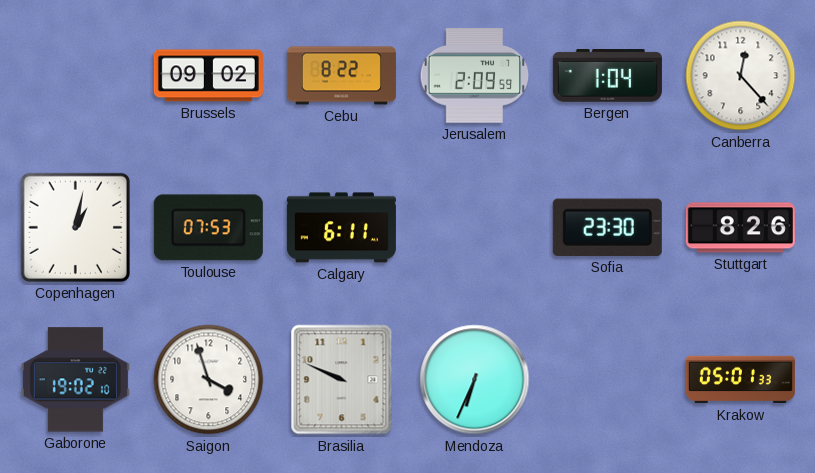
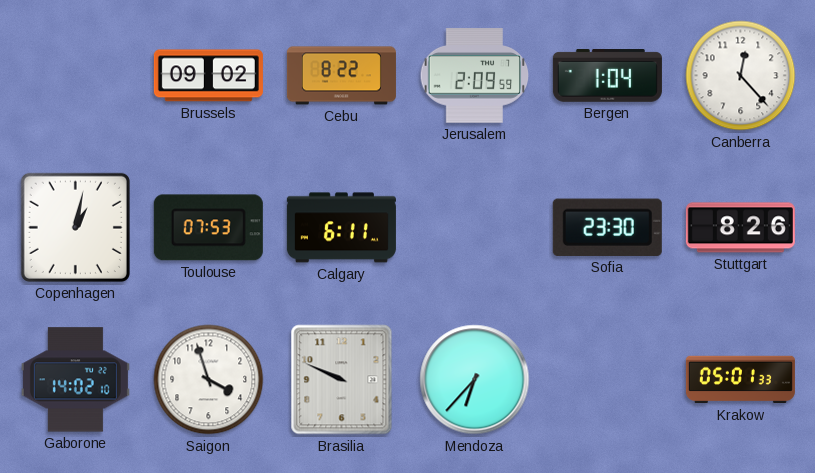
Gaborone: 19:02 -> 14:02 (75, 380)
Mendoza: 6:34 -> 6:37 (475, 380)
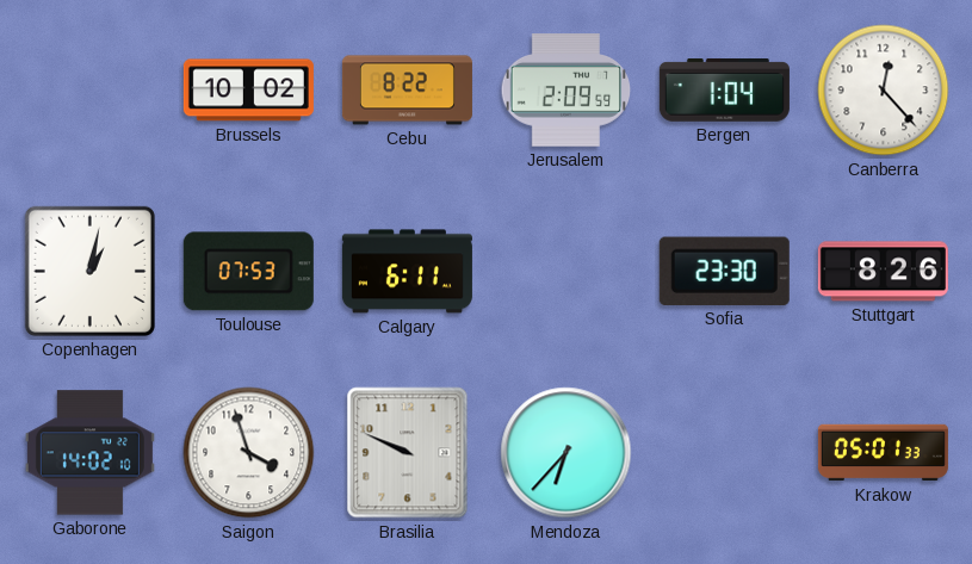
Brussels: 09:02 -> 10:02 (248, 91)
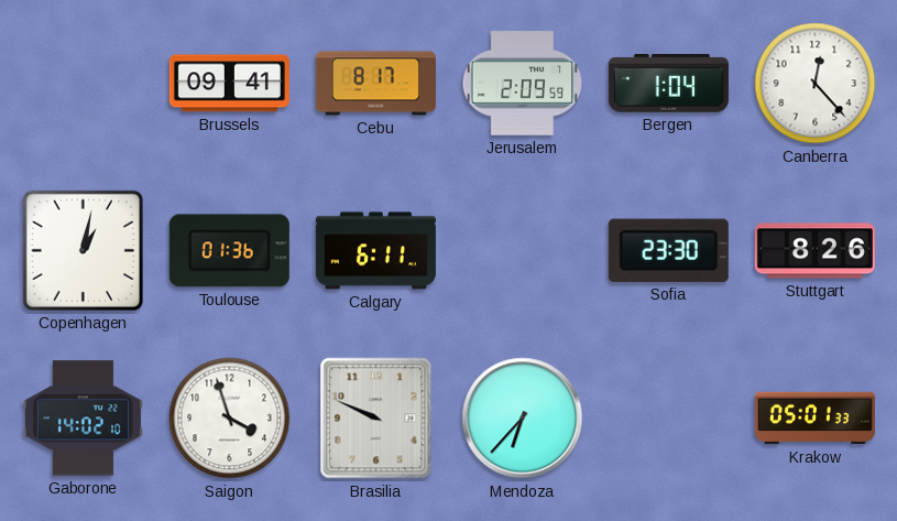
Brussels: 10:02 -> 09:41 (229, 84)
Cebu: 8:22 -> 8:17 (375, 84)
Toulouse: 07:53 -> 01:36 (229, 251)
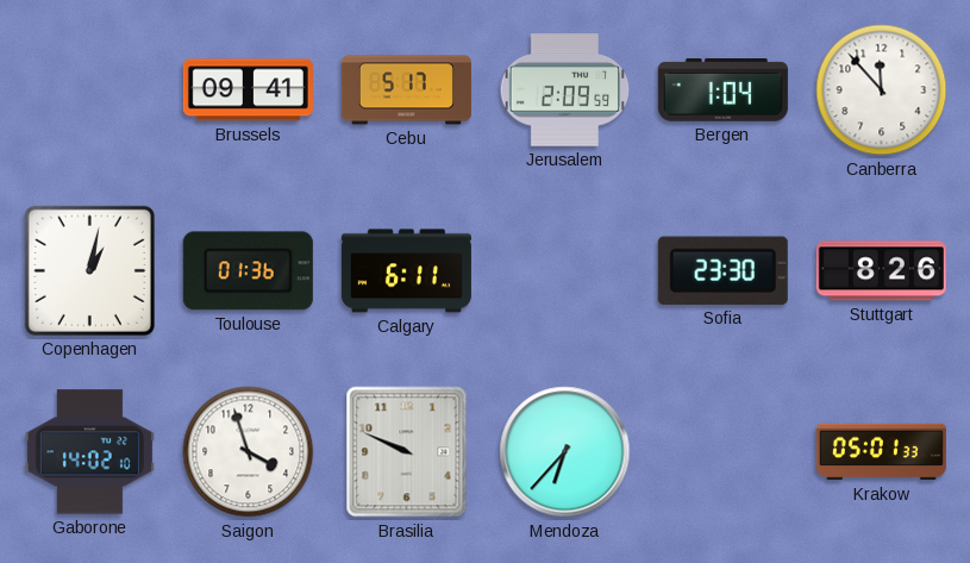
Cebu: 8:17 -> 5:17 (406, 90)
Canberra: 12:23 -> 11:53 (882, 90)
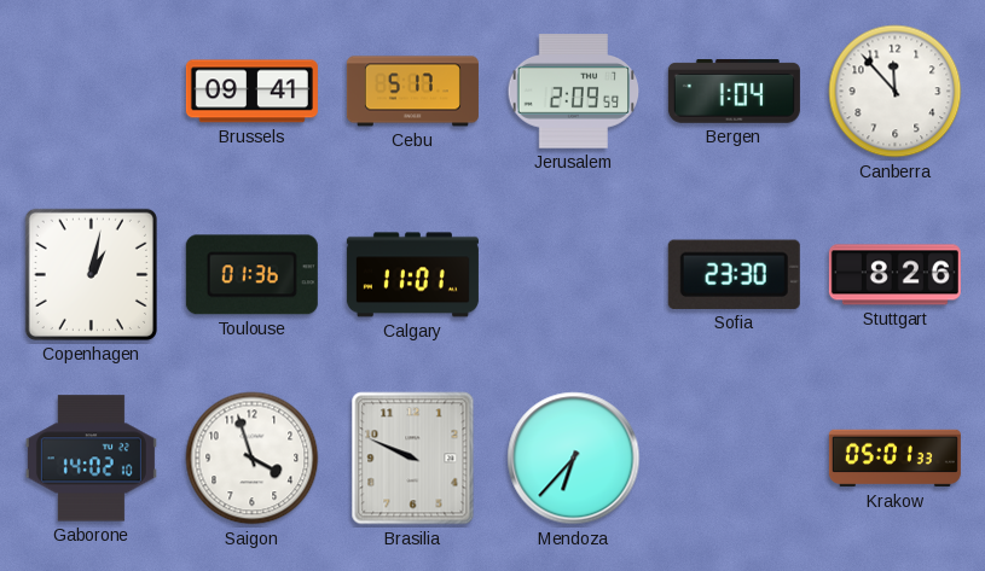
Calgary: 6:11 -> 11:01 (412, 275)
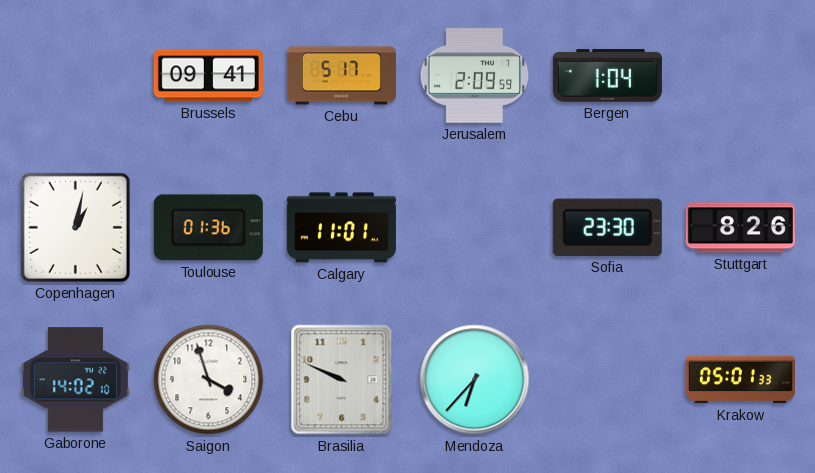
Canberra: 11:53 -> none (896, 92)
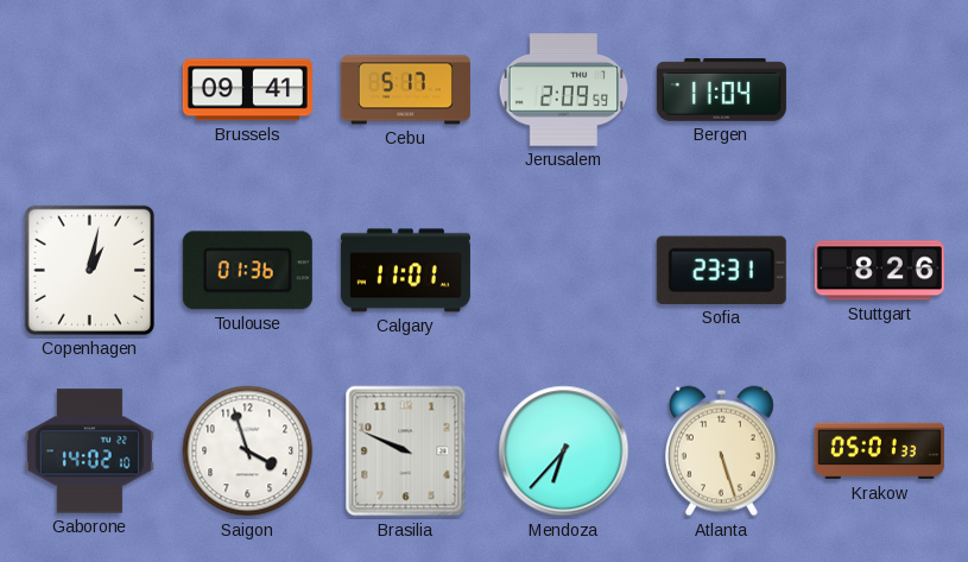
Bergen: 1:04 -> 11:04 (721, 90)
Sofia: 23:30 -> 23:31 (721, 270)
Atlanta: none -> 5:27 (721, 452)
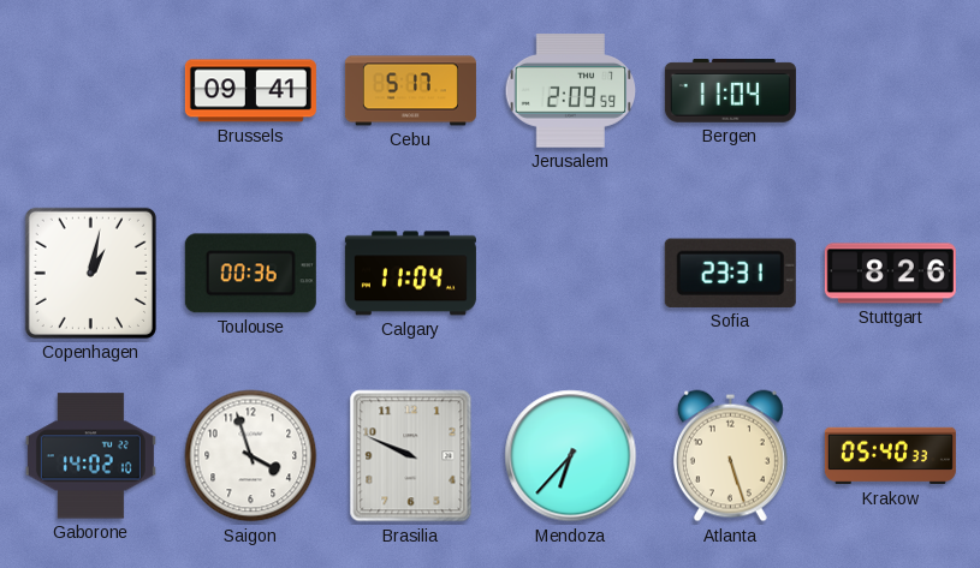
Toulouse: 01:36 -> 00:36 (250, 274)
Calgary: 11:01 -> 11:04 (410, 274)
Krakow: 05:01 -> 05:40 (890, 456)
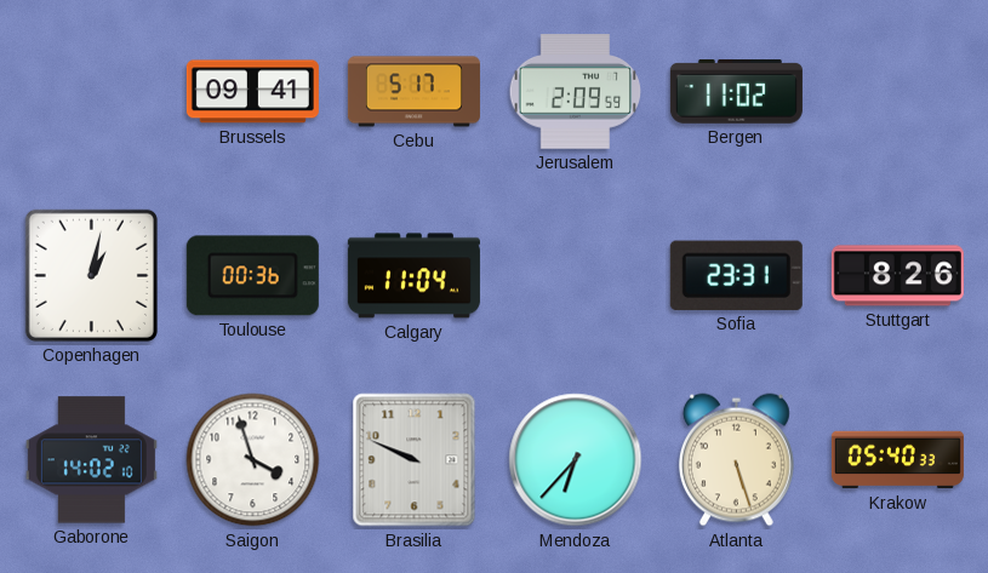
Bergen: 11:04 -> 11:02 (736, 92)
